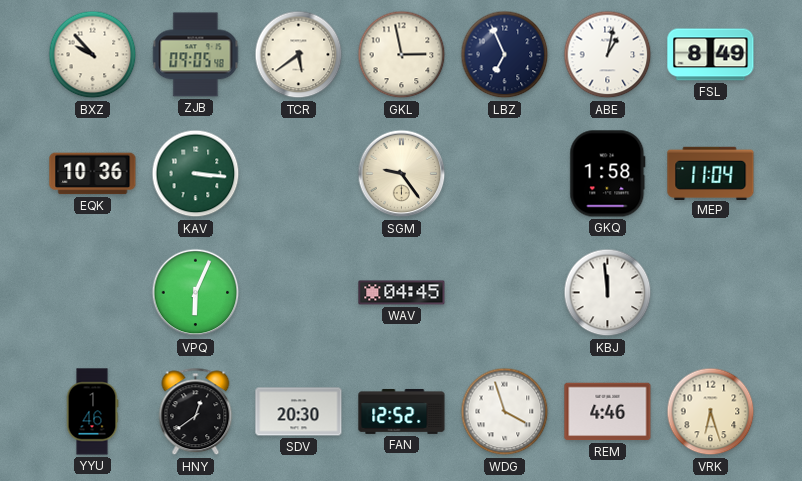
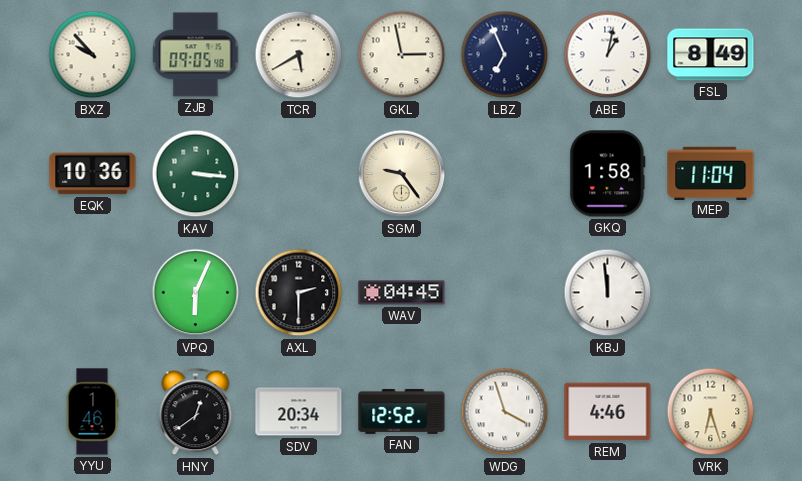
TCR: 5:39 -> 5:40 (299, 55)
AXL: none -> 2:30 (299, 293)
SDV: 20:30 -> 20:34 (299, 412)
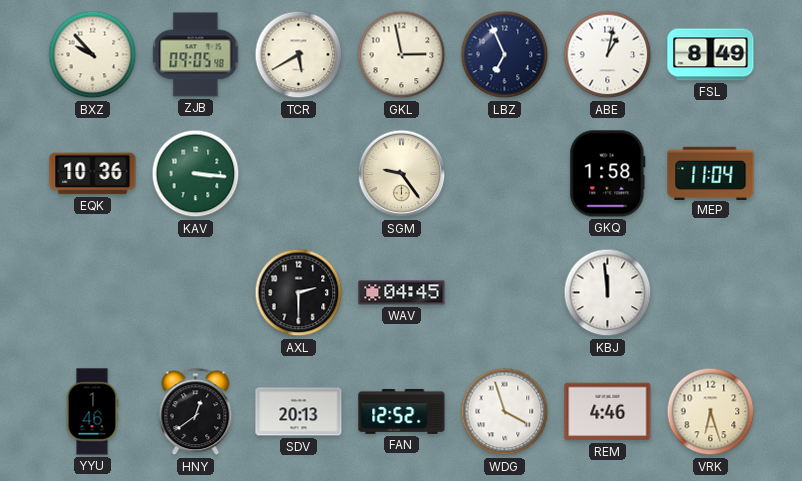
VPQ: 6:04 -> none (196, 293)
SDV: 20:34 -> 20:13 (299, 412)
